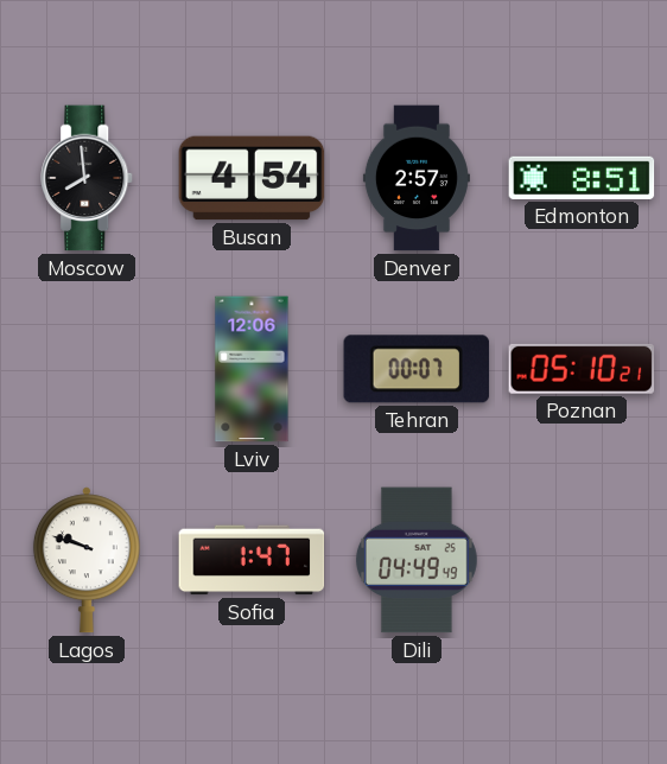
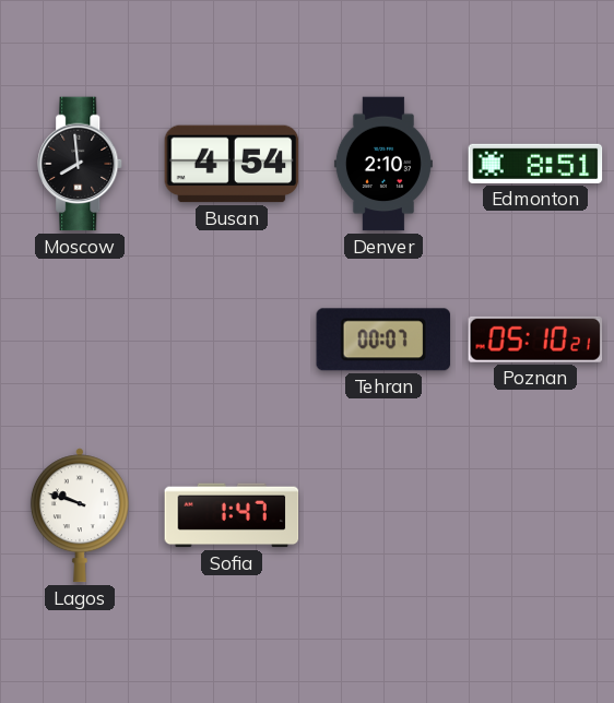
Denver: 2:57 -> 2:10 (383, 164)
Lviv: 12:06 -> none (252, 369)
Dili: 04:49 -> none (417, 560)
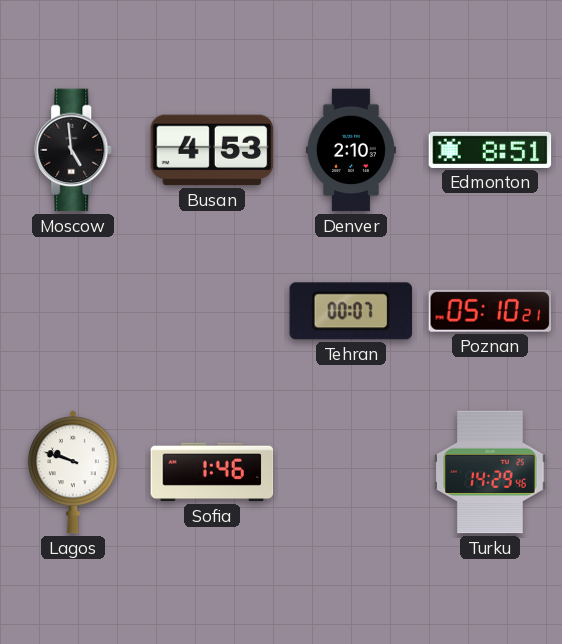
Moscow: 7:59 -> 4:59 (74, 150)
Busan: 4:54 -> 4:53 (212, 150)
Sofia: 1:47 -> 1:46 (212, 472)
Turku: none -> 14:29 (490, 472)
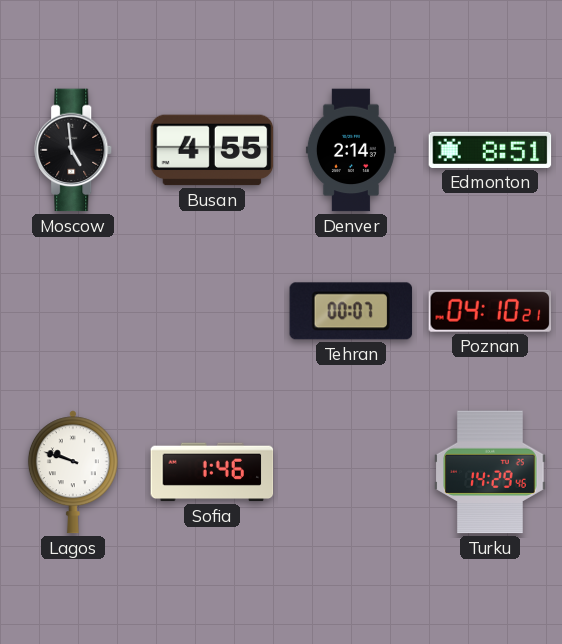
Busan: 4:53 -> 4:55 (212, 150)
Denver: 2:10 -> 2:14 (351, 150)
Poznan: 05:10 -> 04:10 (490, 311)
